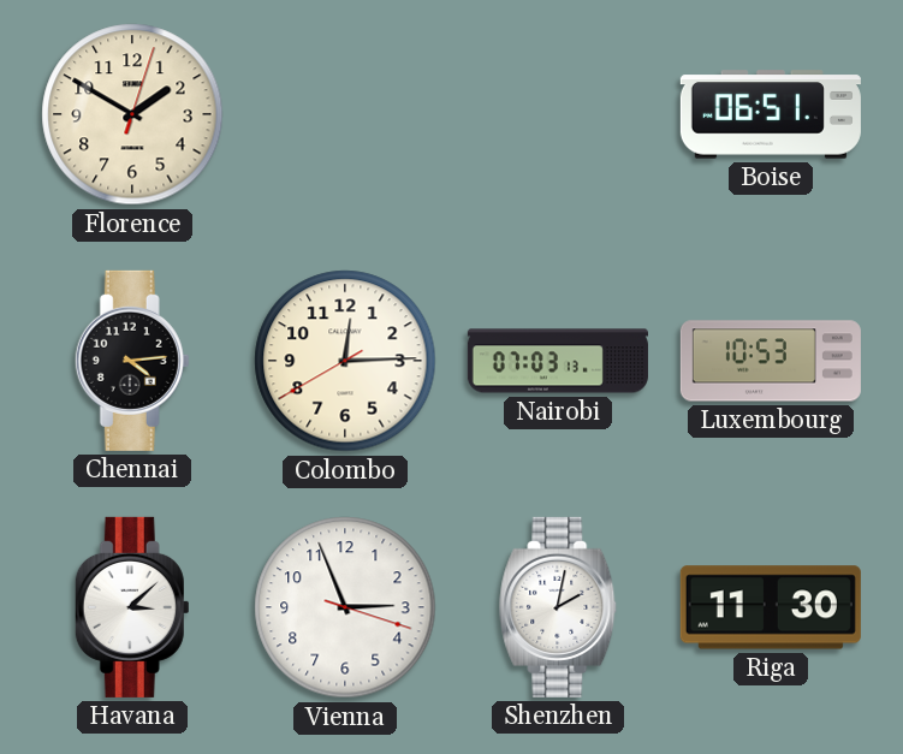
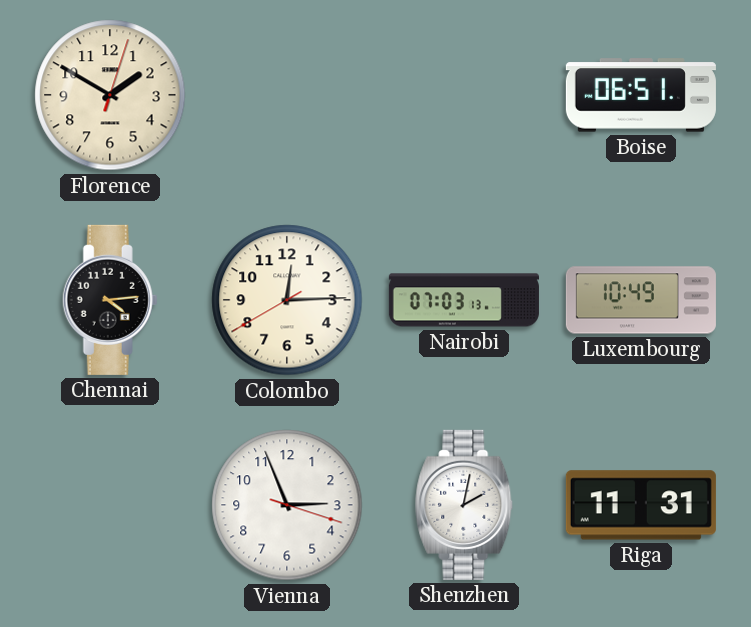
Luxembourg: 10:53 -> 10:49 (641, 300)
Havana: 3:08 -> none (132, 607)
Riga: 11:30 -> 11:31 (641, 505)
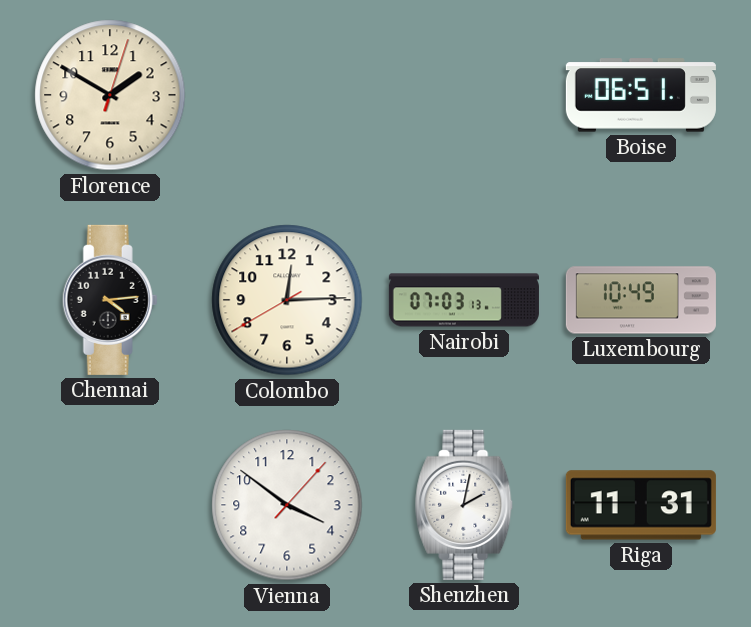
Vienna: 2:56 -> 3:51 (287, 505)
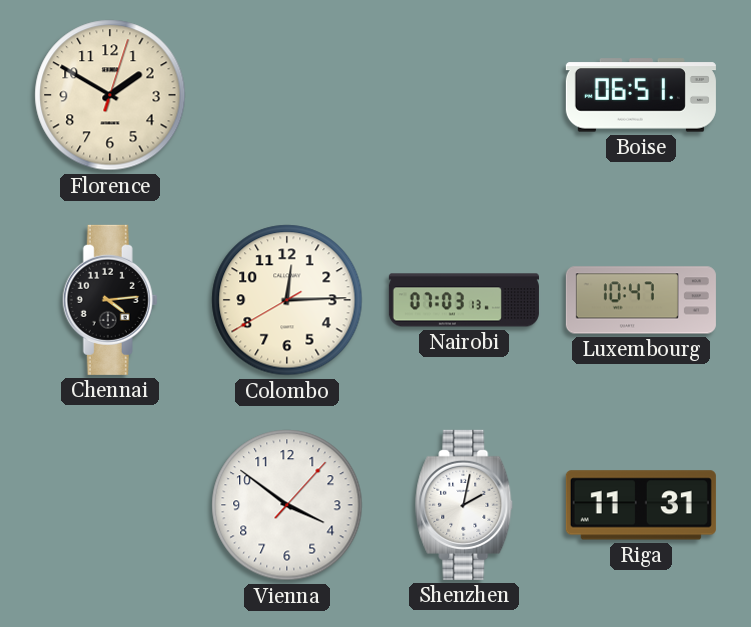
Luxembourg: 10:49 -> 10:47 (641, 300)
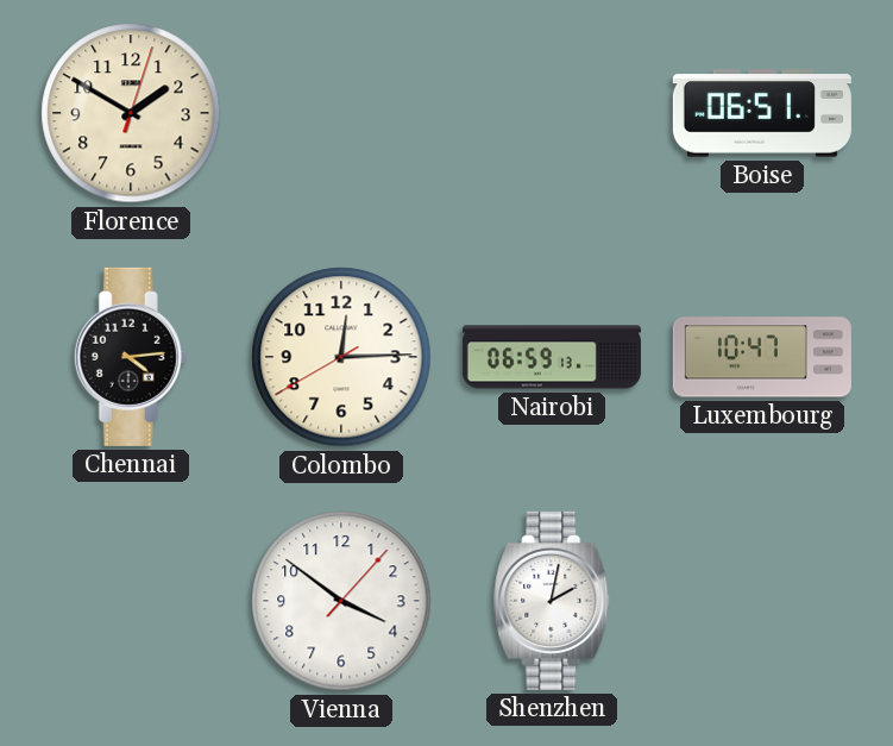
Nairobi: 07:03 -> 06:59 (552, 357)
Riga: 11:31 -> none (641, 505)
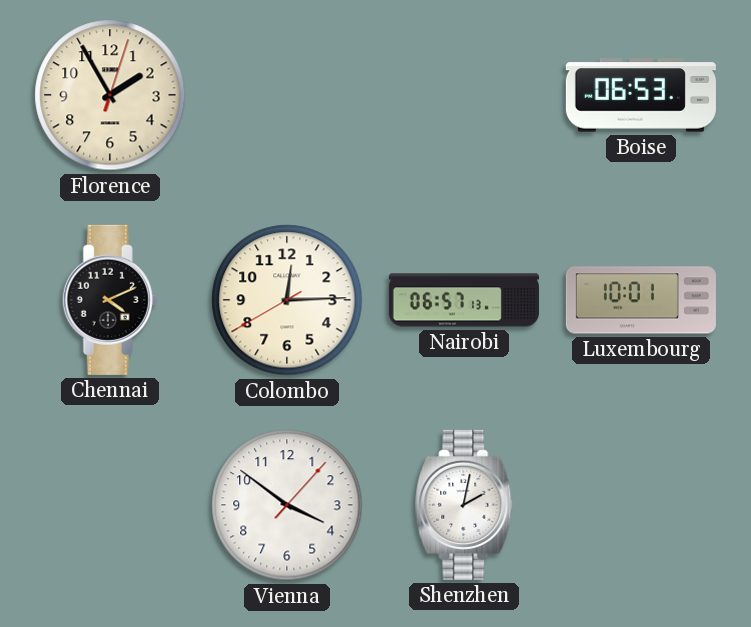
Florence: 1:50 -> 1:55 (110, 95)
Boise: 06:51 -> 06:53 (641, 95)
Chennai: 4:14 -> 4:11 (110, 300)
Nairobi: 06:59 -> 06:57 (464, 300)
Luxembourg: 10:47 -> 10:01 (641, 300)
